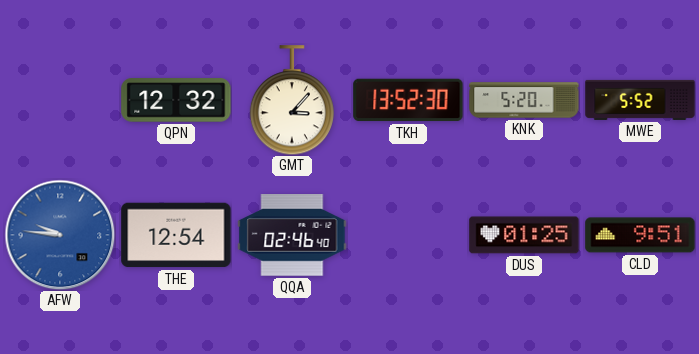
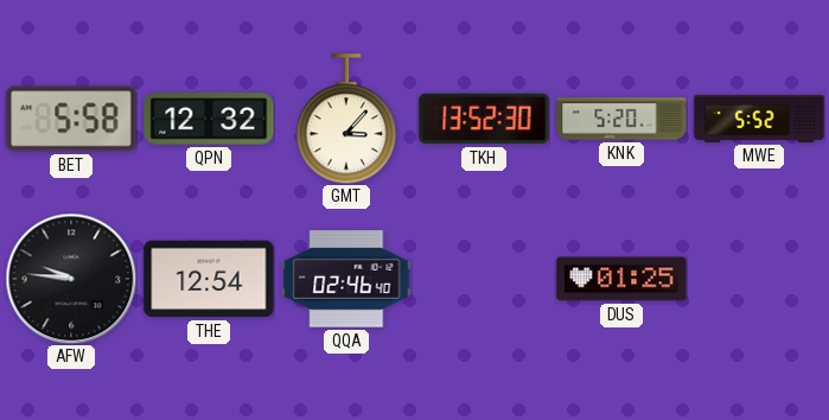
BET: none -> 5:58 (71, 119)
AFW dial: blue -> black (71, 279)
CLD: 9:51 -> none (640, 235)
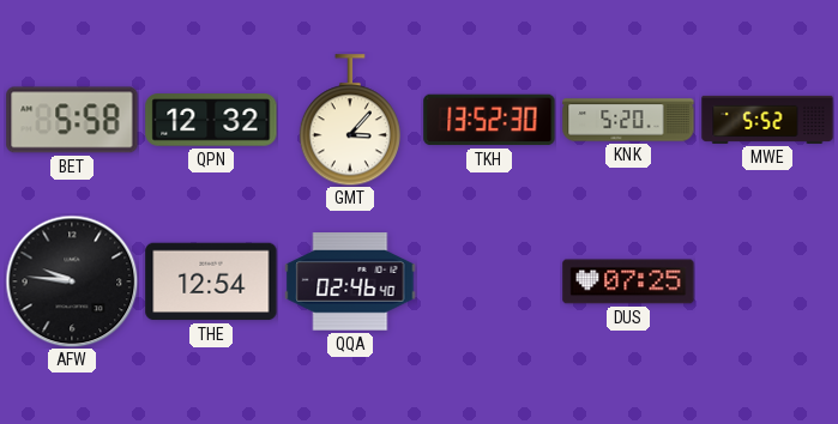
DUS: 01:25 -> 07:25 (628, 281)
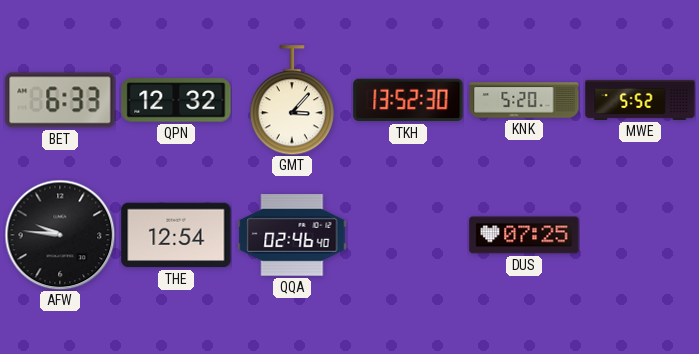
BET: 5:58 -> 6:33 (60, 100)
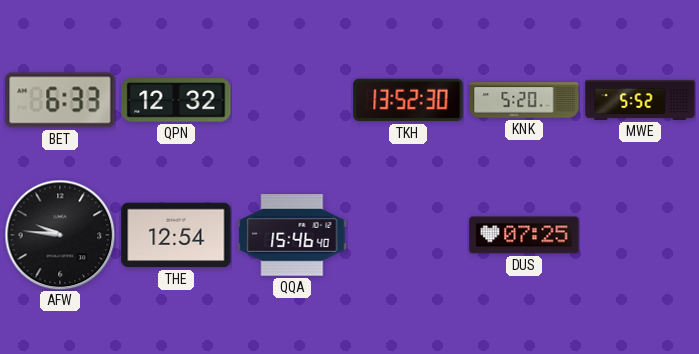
GMT: 3:07 -> none (292, 100)
QQA: 02:46 -> 15:46 (292, 235)
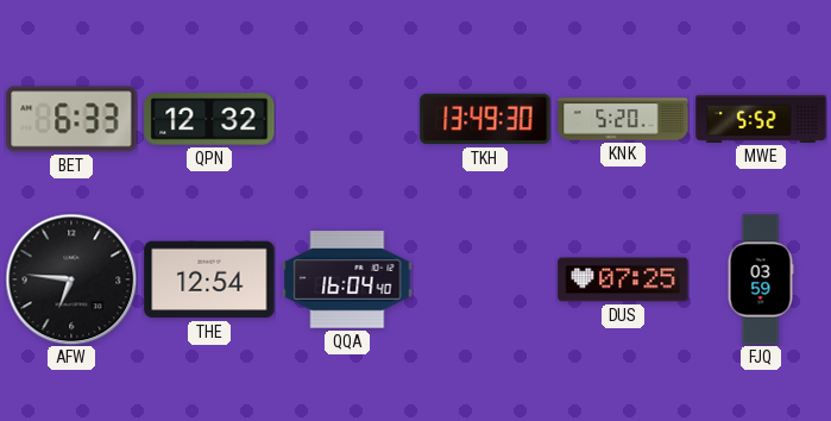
TKH: 13:52 -> 13:49 (485, 119)
AFW: 9:46 -> 6:46 (71, 279)
QQA: 15:46 -> 16:04 (347, 279)
FJQ: none -> 03:59 (761, 279)
